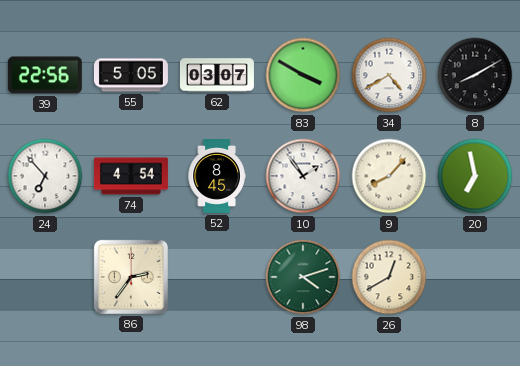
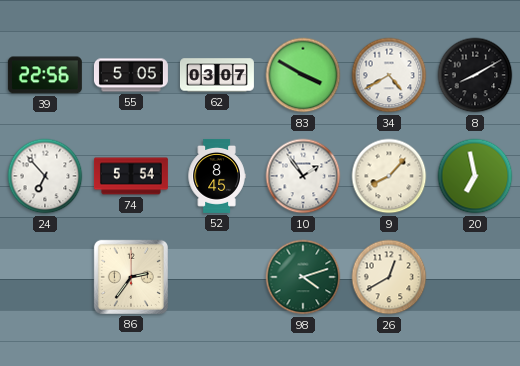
74: 4:54 -> 5:54 (131, 176)
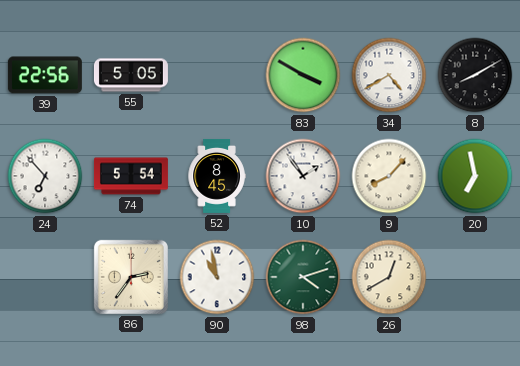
62: 03:07 -> none (217, 75)
90: none -> 10:58 (217, 277)
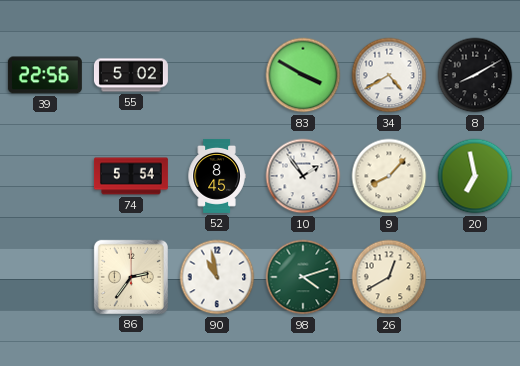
55: 5:05 -> 5:02 (131, 75)
24: 6:53 -> none (45, 176)
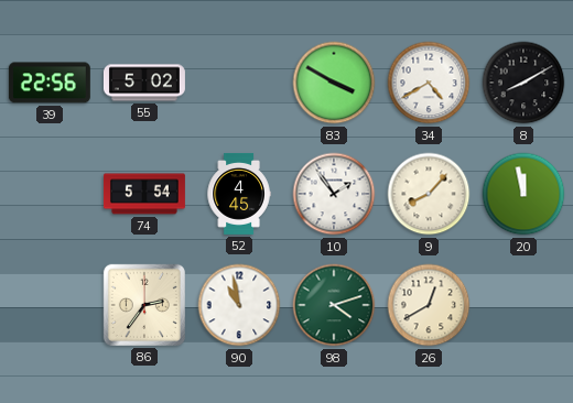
52: 8:45 -> 4:45 (239, 194)
20: 6:58 -> 11:58 (523, 194)
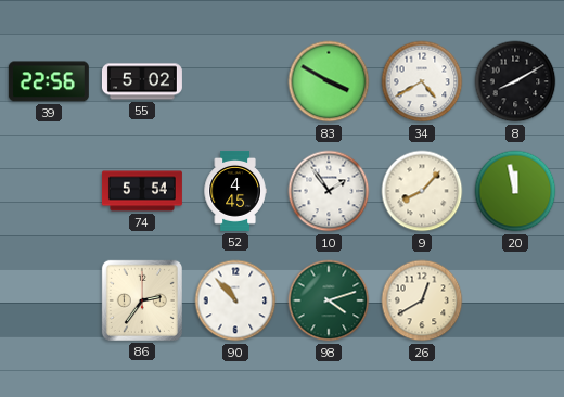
90: 10:58 -> 10:53 (235, 300)
